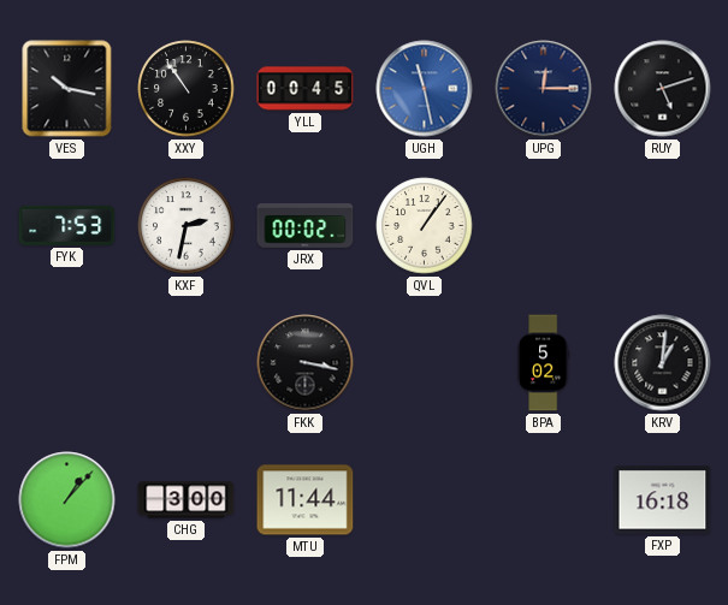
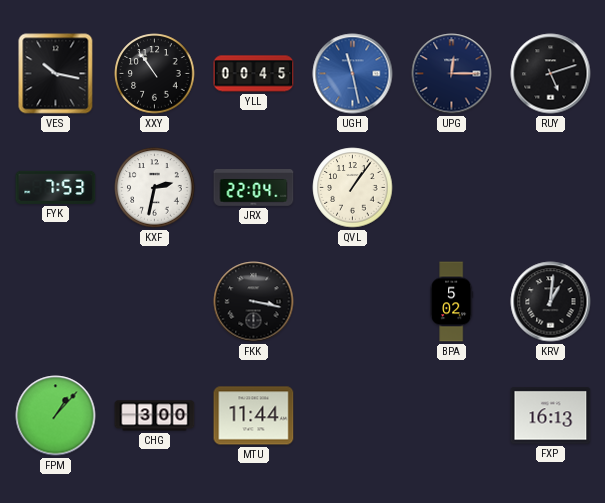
JRX: 00:02 -> 22:04 (254, 188)
FXP: 16:18 -> 16:13 (551, 416)
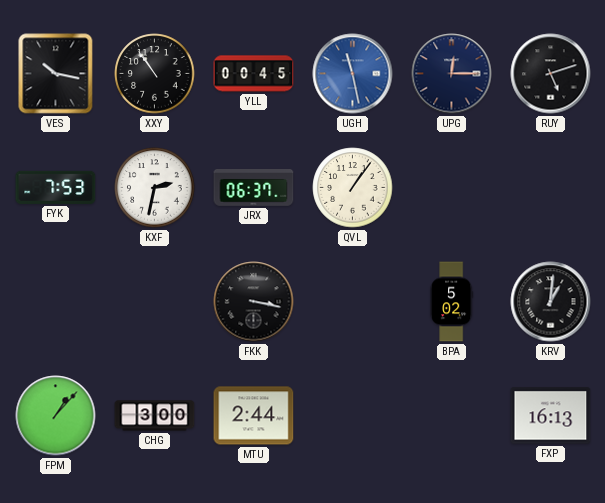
JRX: 22:04 -> 06:37 (254, 188)
MTU: 11:44 -> 2:44 (254, 416)
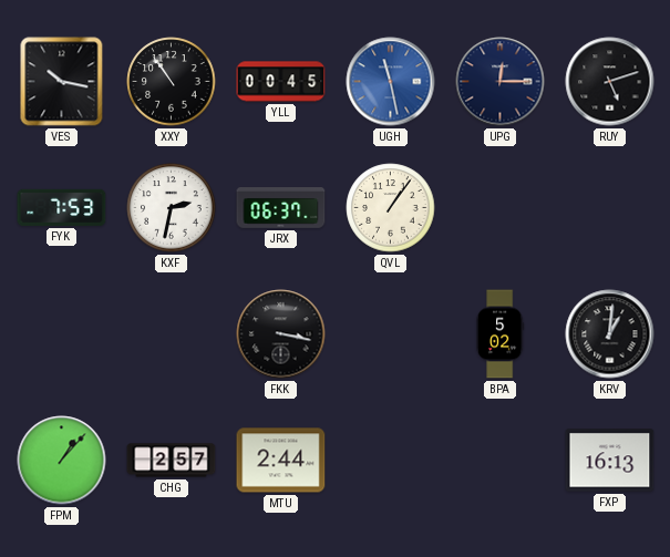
CHG: 3:00 -> 2:57 (172, 461)
